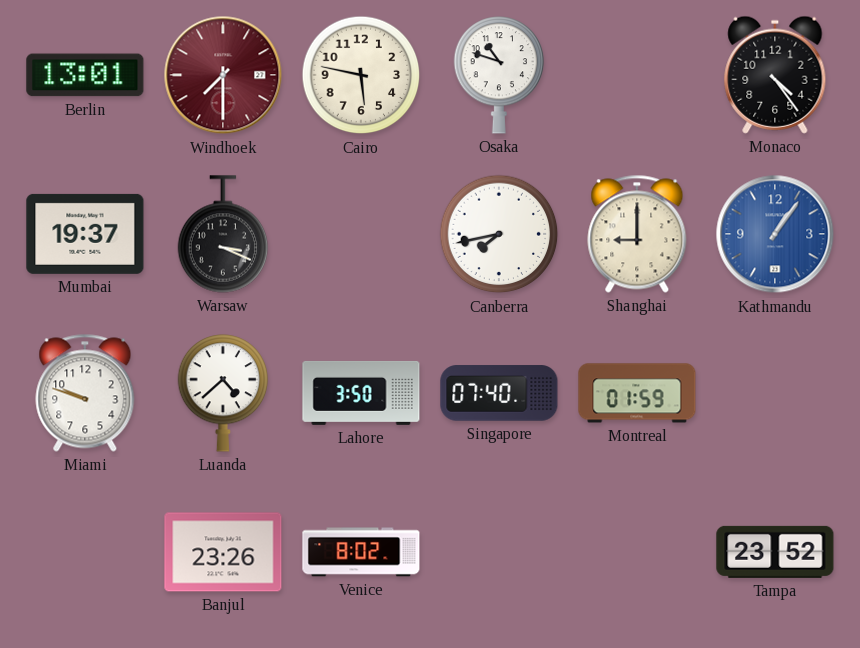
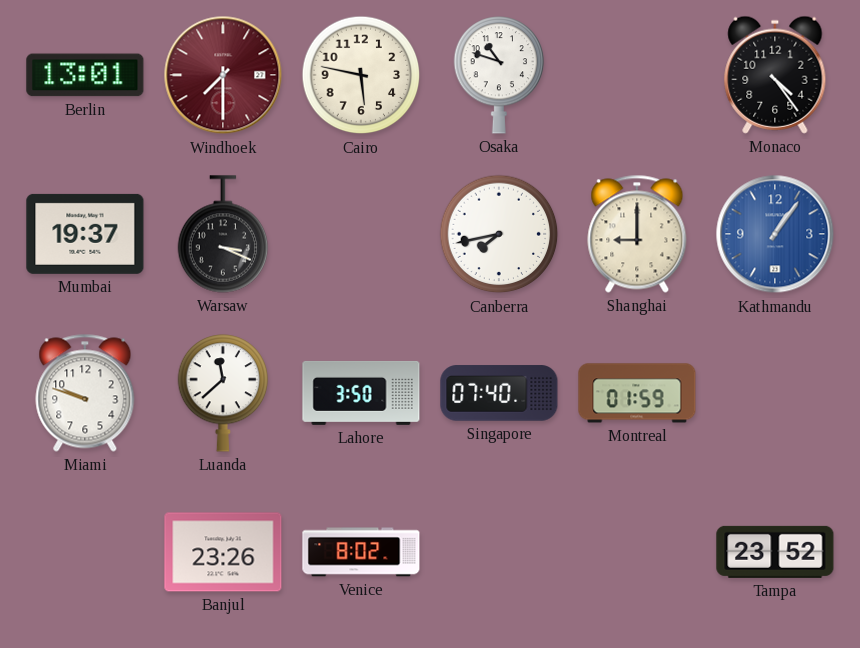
Luanda: 4:38 -> 11:38 (223, 393)
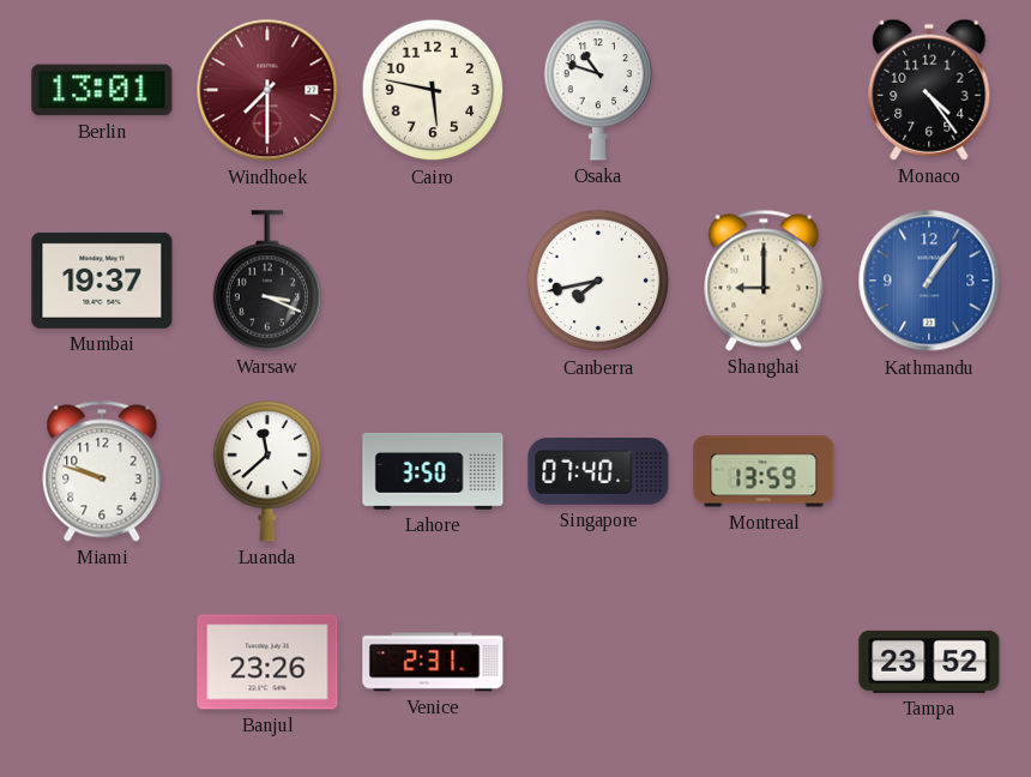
Montreal: 01:59 -> 13:59 (764, 471)
Venice: 8:02 -> 2:31 (433, 662)
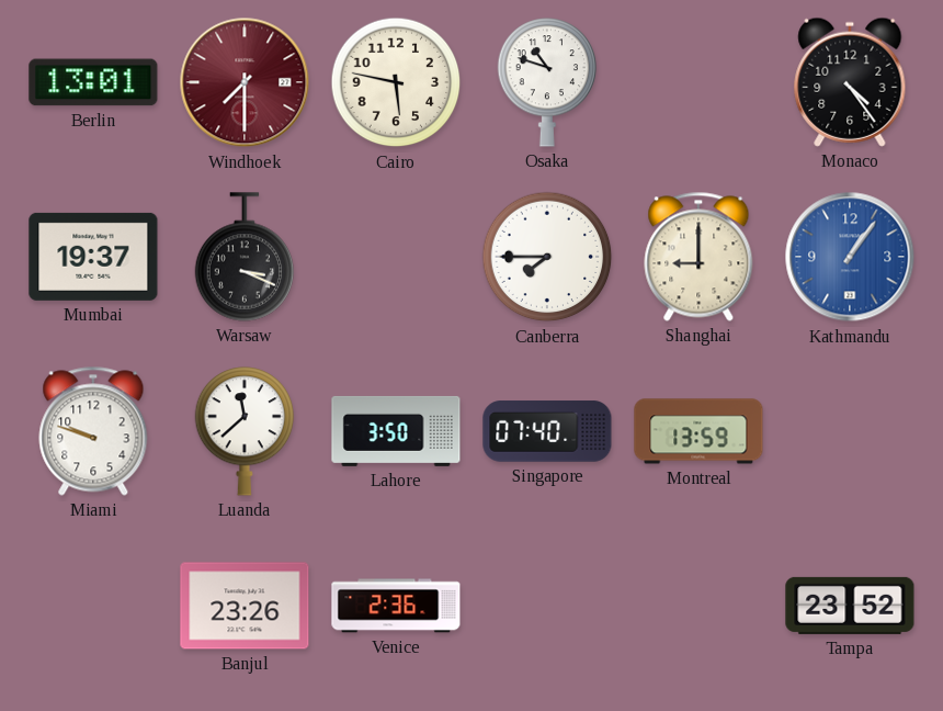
Canberra: 7:43 -> 7:45 (547, 257)
Venice: 2:31 -> 2:36 (396, 606)
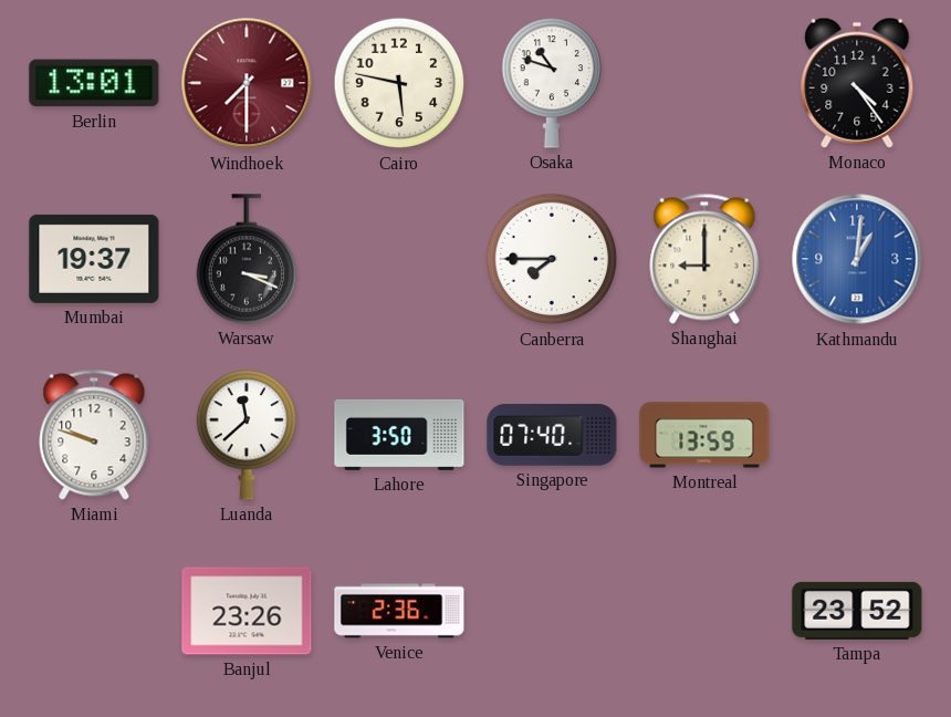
Kathmandu: 1:06 -> 1:01 (857, 259)
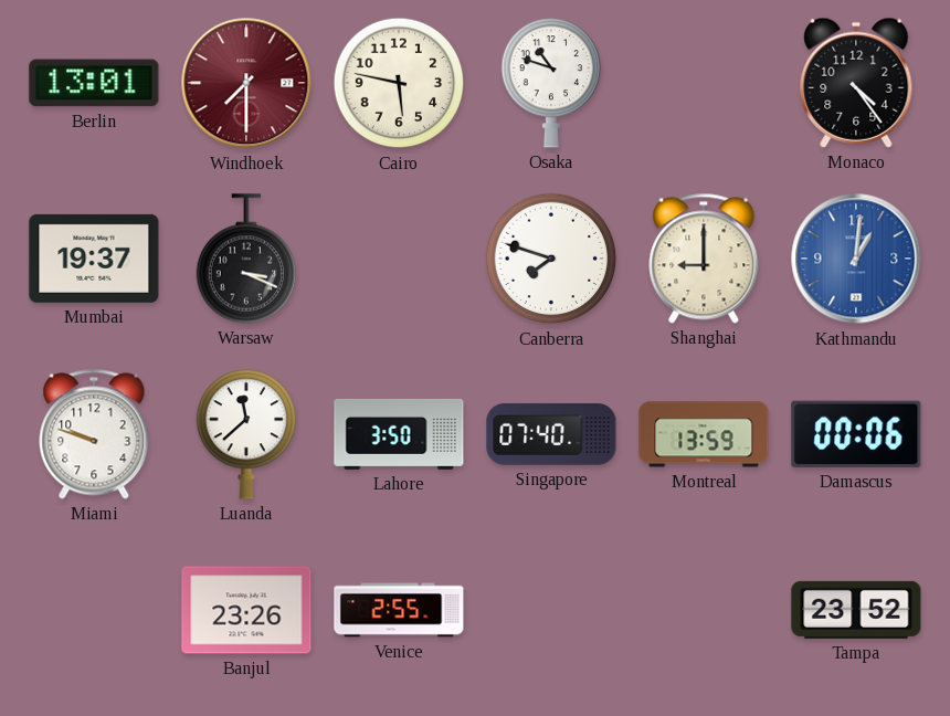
Canberra: 7:45 -> 7:48 (551, 259)
Damascus: none -> 00:06 (856, 434)
Venice: 2:36 -> 2:55 (399, 610)
